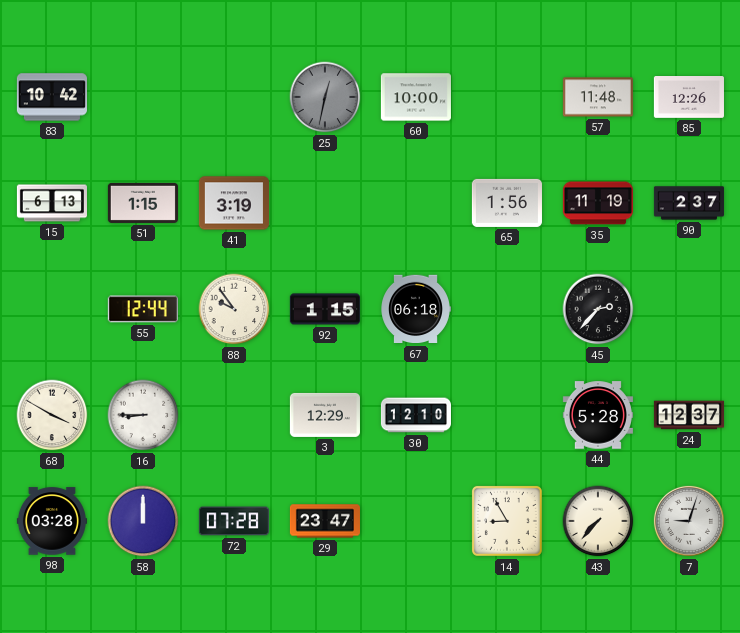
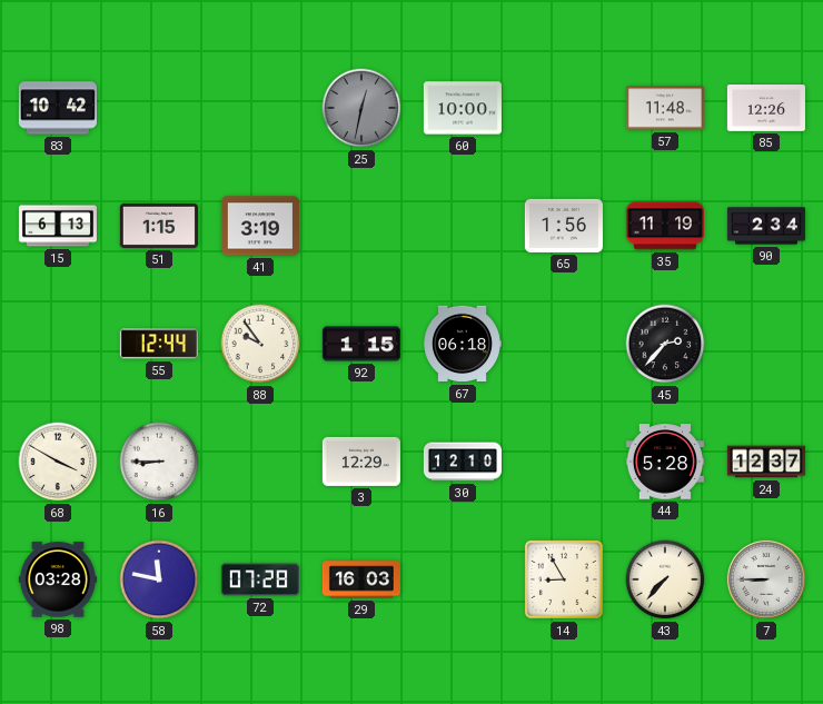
90: 2:37 -> 2:34 (766, 226)
58: 12:00 -> 11:47 (159, 579)
29: 23:47 -> 16:03 (361, 579)
7: 9:03 -> 8:45 (766, 579)
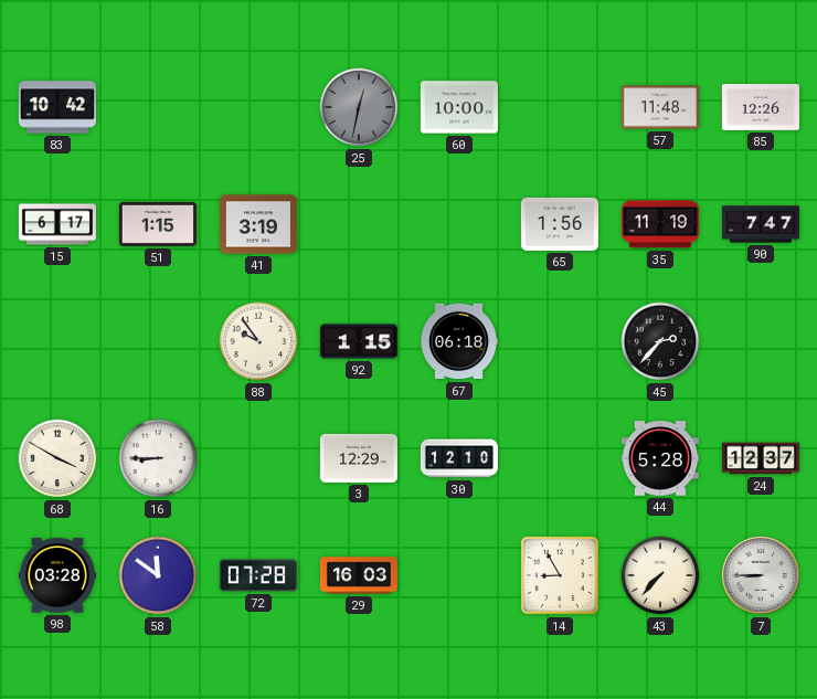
15: 6:13 -> 6:17 (57, 224)
90: 2:34 -> 7:47 (761, 224)
55: 12:44 -> none (159, 344)
58: 11:47 -> 11:51 (158, 575)
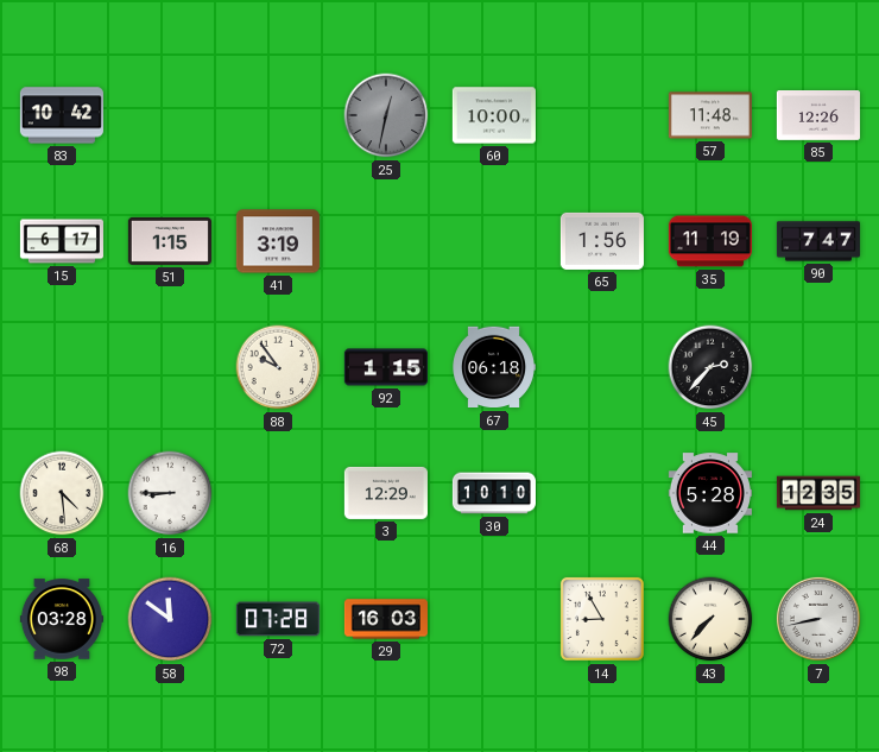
68: 3:50 -> 4:29 (62, 493)
30: 12:10 -> 10:10 (494, 493)
24: 12:37 -> 12:35 (818, 493)
7: 8:45 -> 8:43 (818, 619)
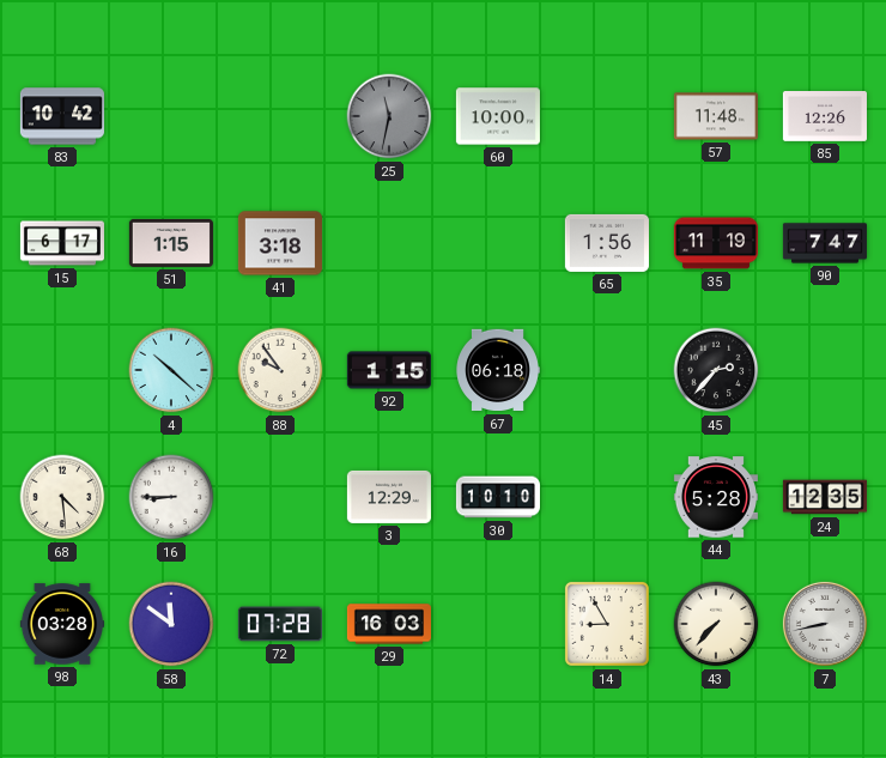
25: 12:32 -> 11:32 (389, 116)
41: 3:19 -> 3:18 (280, 243)
4: none -> 10:22 (171, 370)
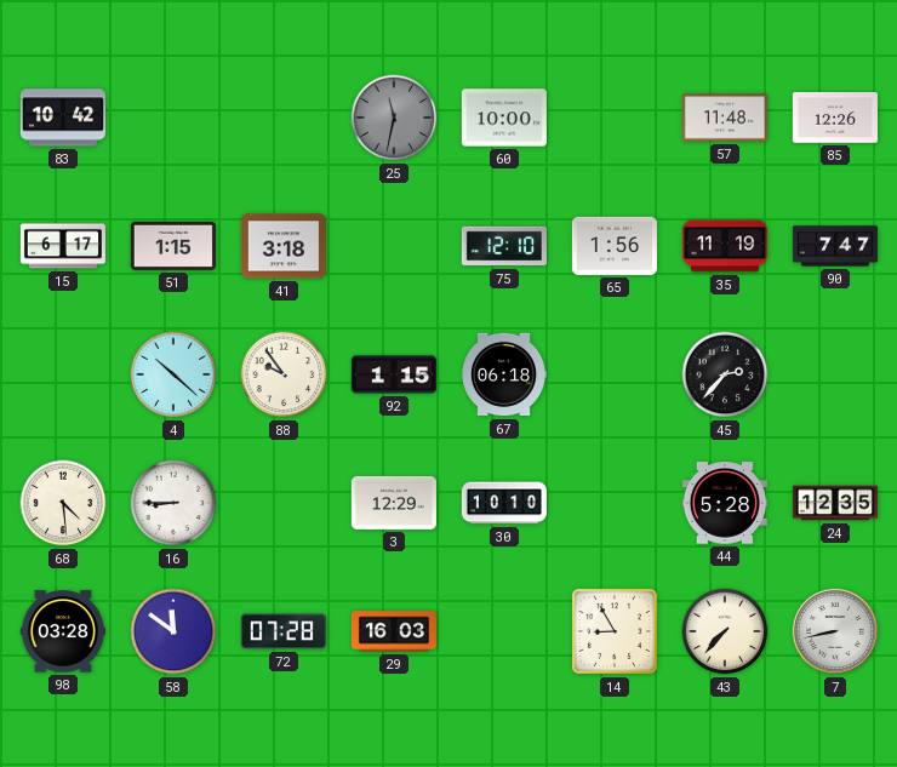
75: none -> 12:10 (504, 246)
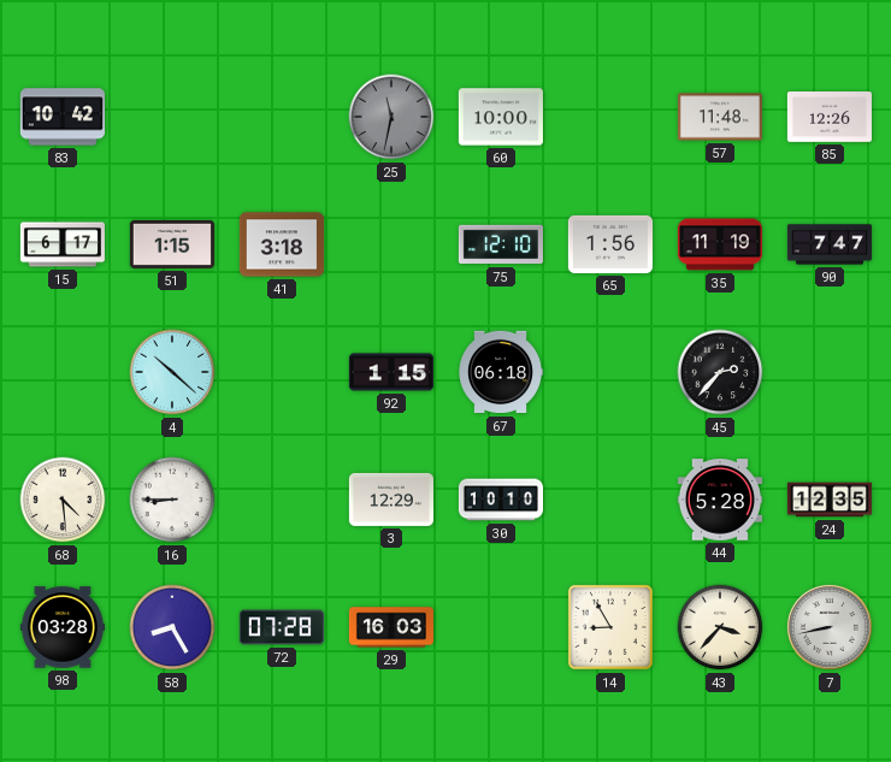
88: 9:54 -> none (284, 374)
58: 11:51 -> 8:25 (172, 627)
43: 7:37 -> 3:37 (720, 627)
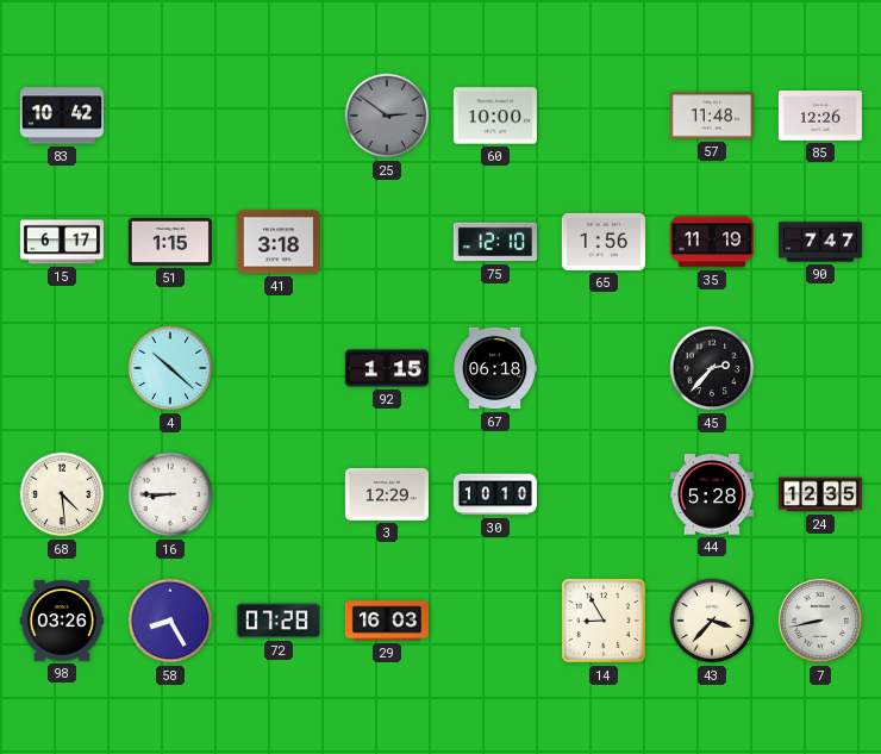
25: 11:32 -> 2:51 (387, 116)
98: 03:28 -> 03:26 (62, 621)
